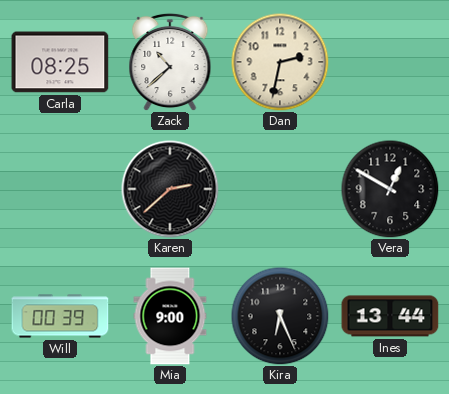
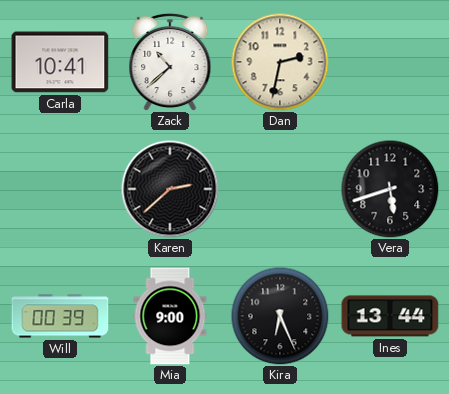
Carla: 08:25 -> 10:41 (60, 62)
Vera: 12:50 -> 5:42 (390, 189)
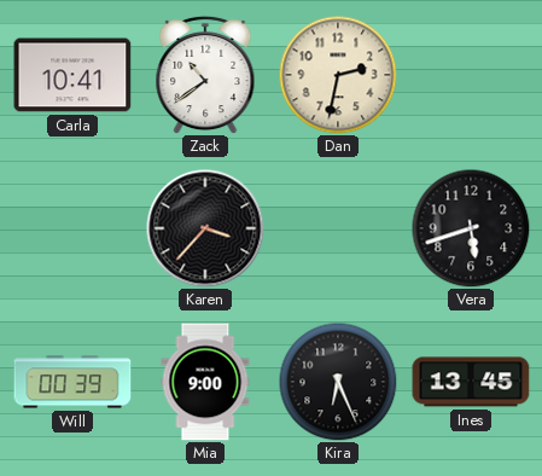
Zack: 10:38 -> 10:39 (205, 75)
Karen: 2:38 -> 3:37 (205, 228)
Ines: 13:44 -> 13:45 (471, 382)
